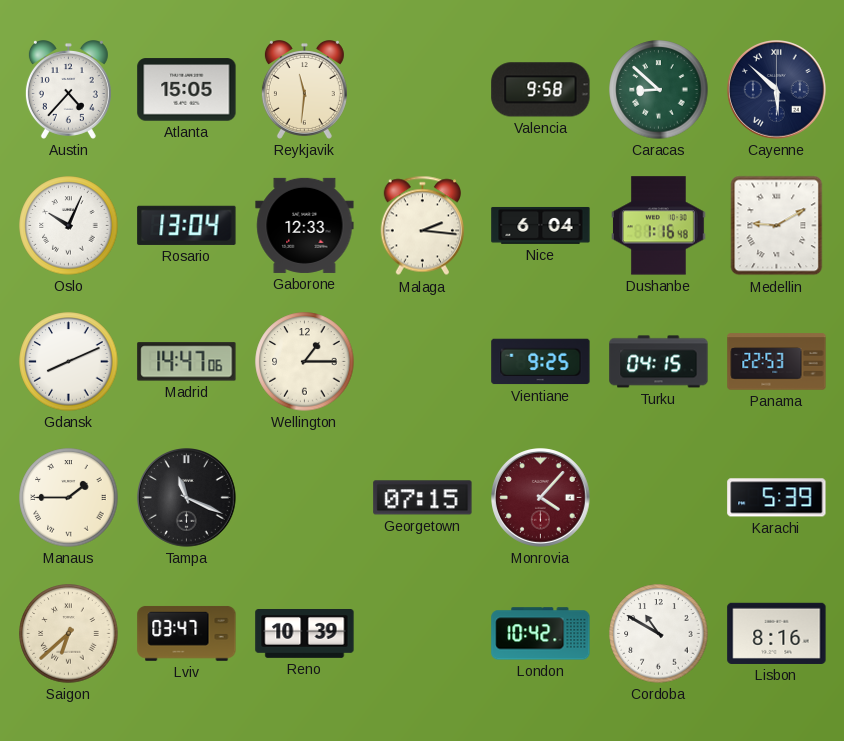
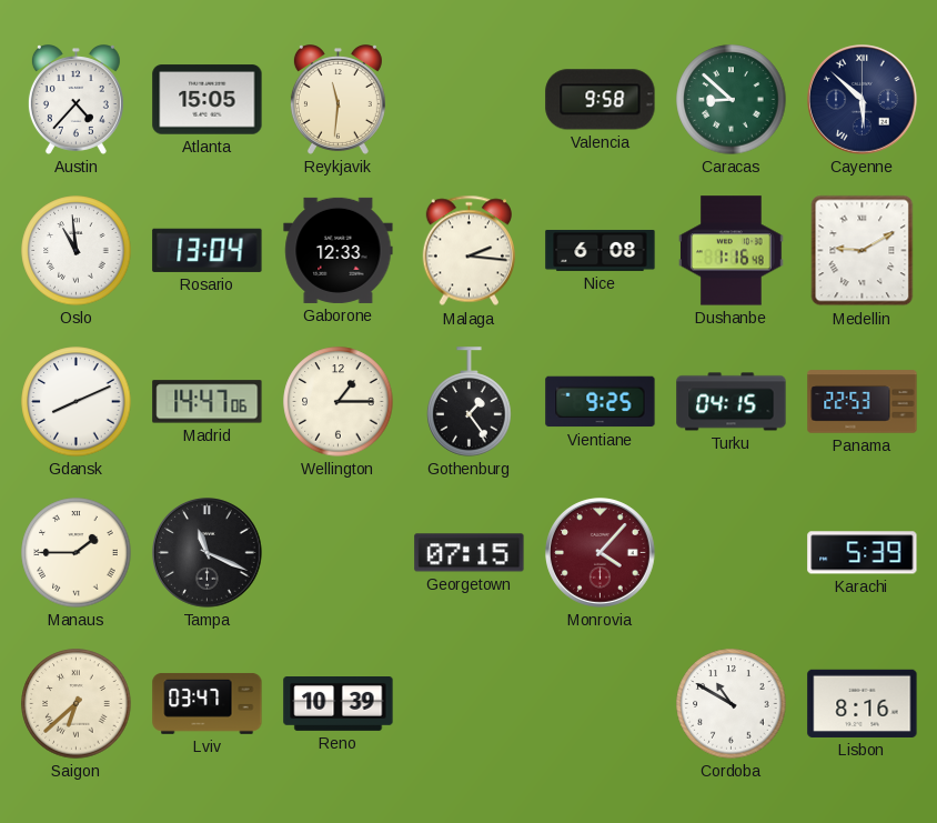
Oslo: 10:04 -> 10:59 (77, 251)
Nice: 6:04 -> 6:08 (601, 250)
Gothenburg: none -> 1:24 (470, 402)
London: 10:42 -> none (541, 634)
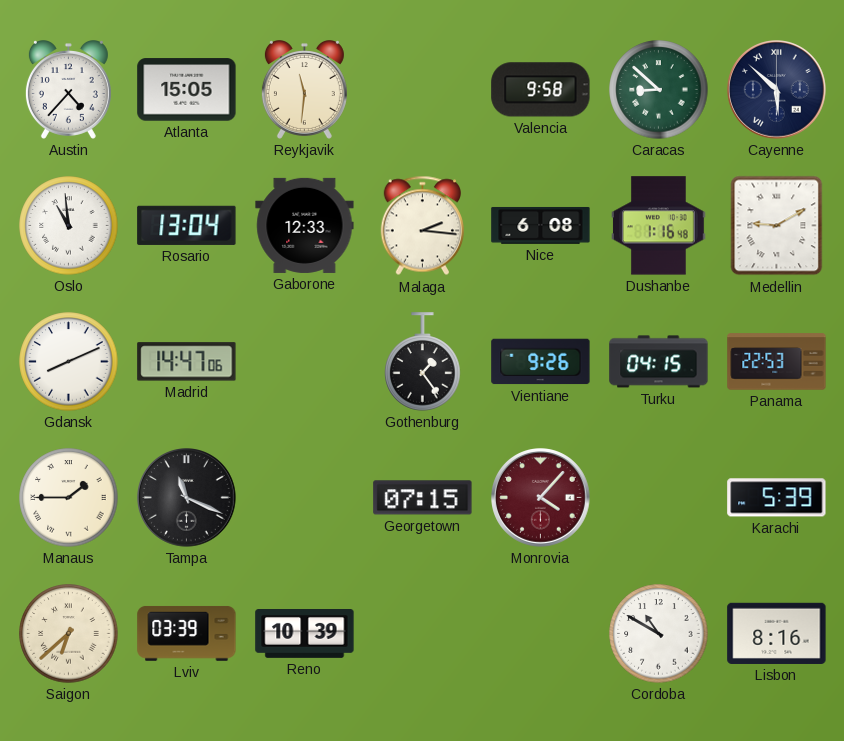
Wellington: 1:15 -> none (339, 402)
Vientiane: 9:25 -> 9:26 (541, 362)
Lviv: 03:47 -> 03:39 (187, 633)
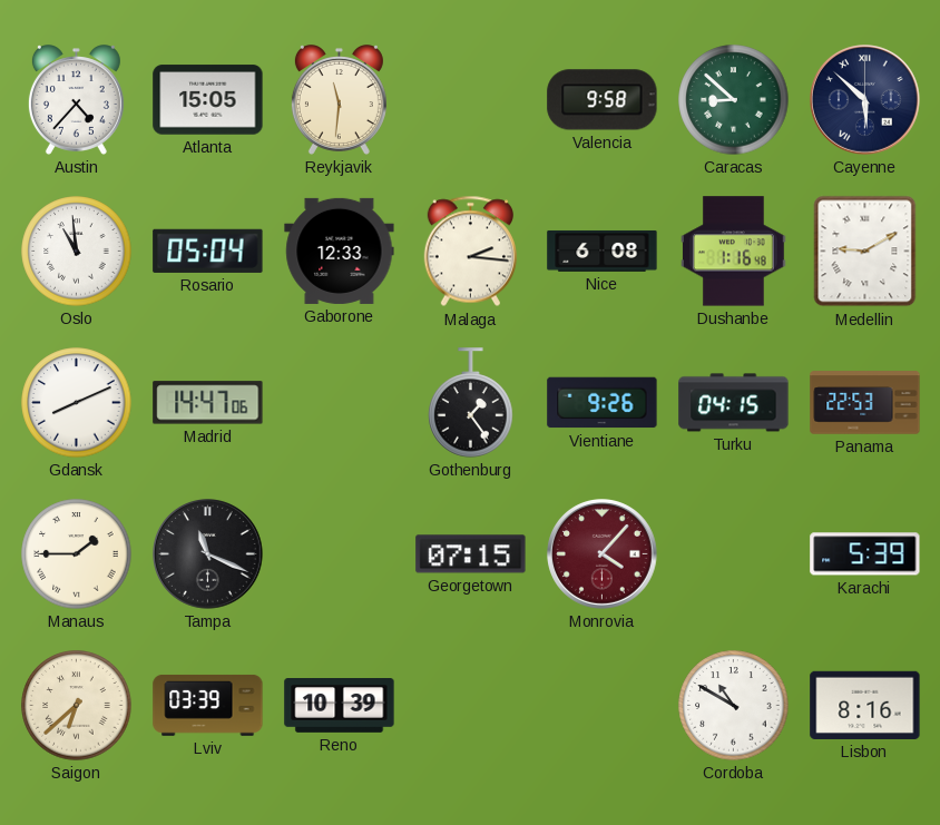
Rosario: 13:04 -> 05:04 (208, 251)
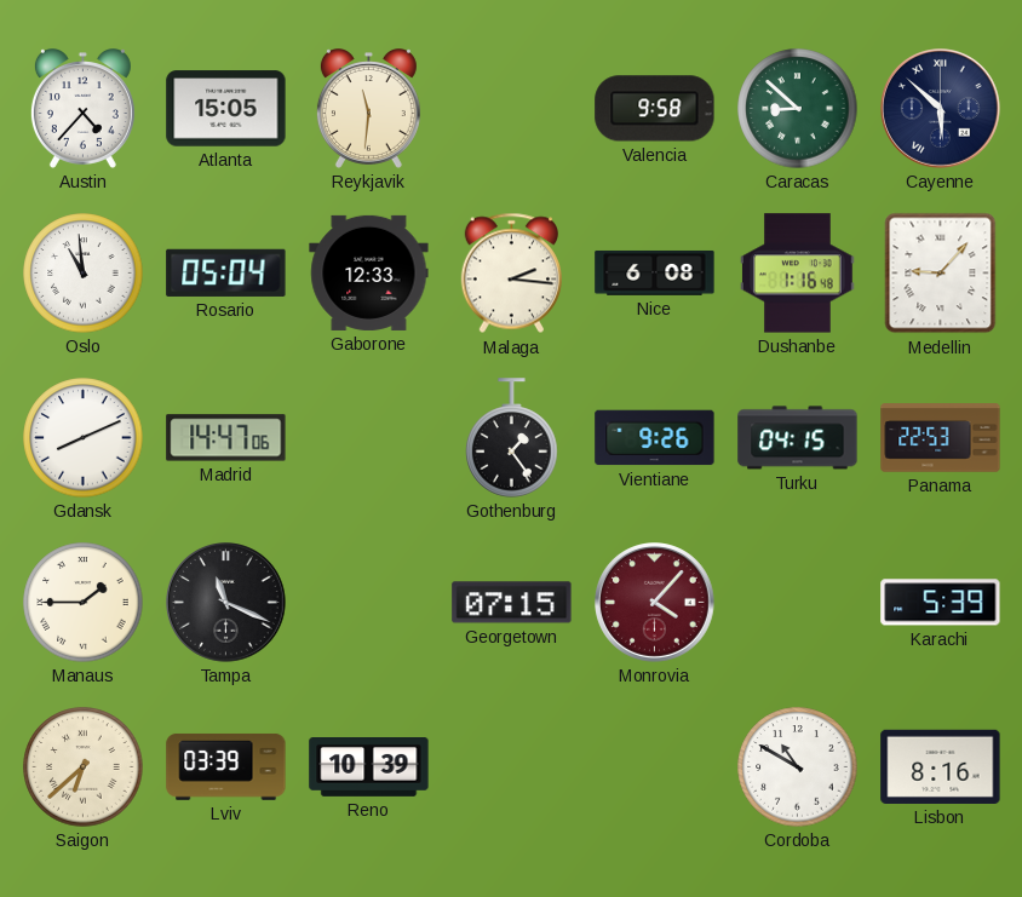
Medellin: 9:10 -> 9:07 (941, 274)
